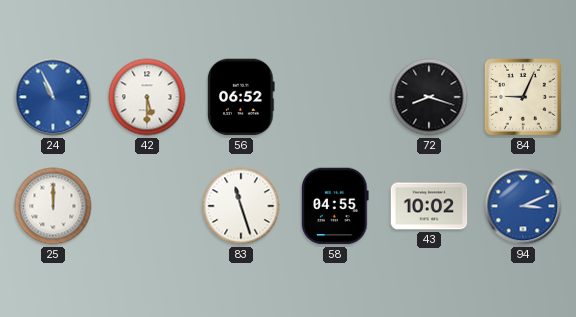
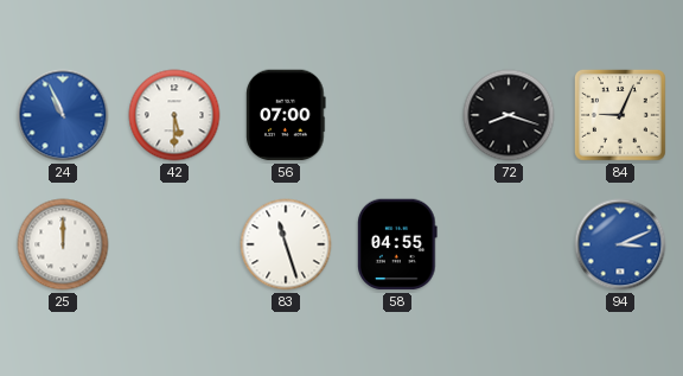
56: 06:52 -> 07:00 (286, 115)
43: 10:02 -> none (429, 206)
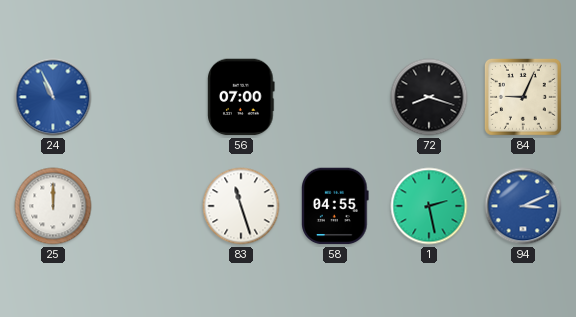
42: 5:30 -> none (174, 115)
1: none -> 2:28 (429, 206)
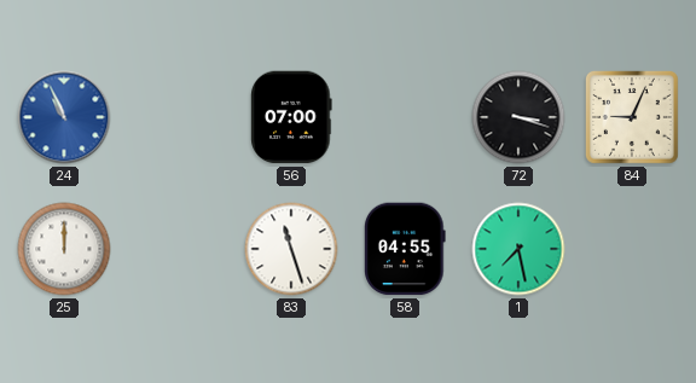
72: 8:18 -> 3:18 (518, 117)
1: 2:28 -> 7:28 (518, 249)
94: 3:11 -> none (523, 206)
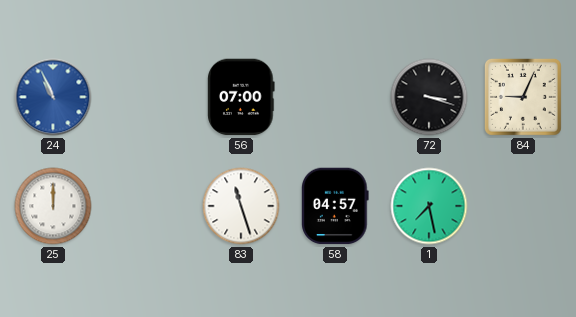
58: 04:55 -> 04:57 (336, 206)
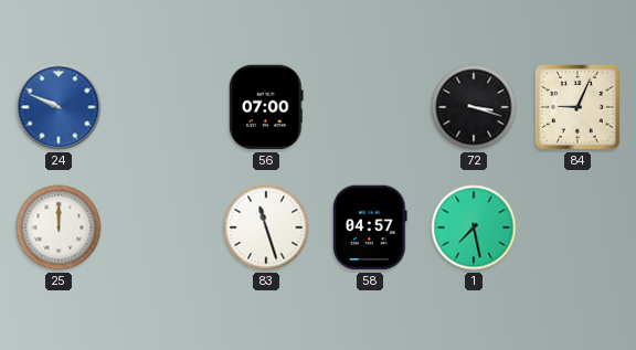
24: 10:56 -> 9:49 (59, 107)
